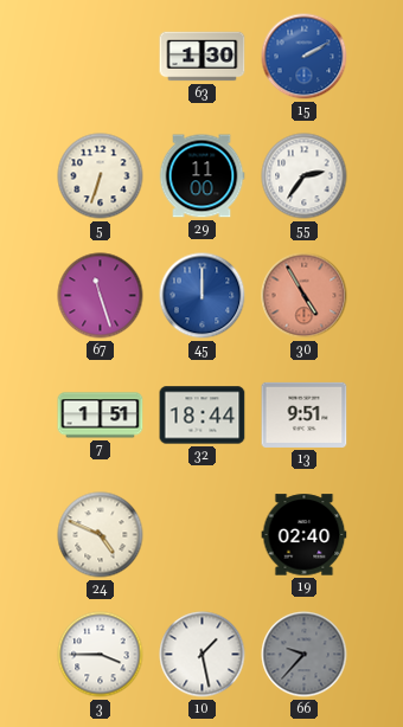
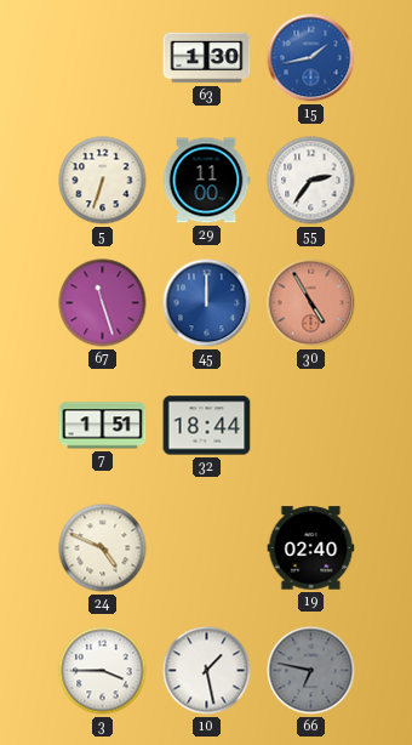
15: 2:10 -> 1:43 (311, 58)
13: 9:51 -> none (305, 414)
66: 9:37 -> 6:47 (311, 671)
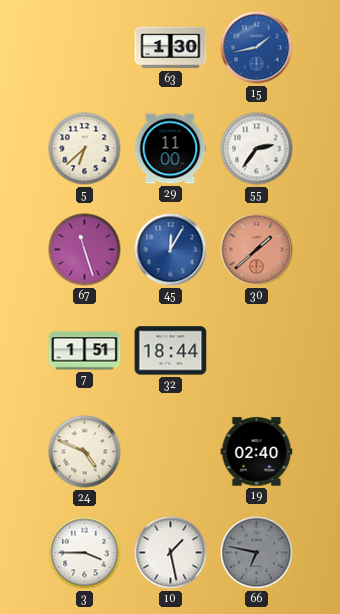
5: 6:33 -> 6:38 (85, 149)
45: 12:00 -> 12:05 (171, 250)
30: 4:55 -> 1:38 (257, 250)
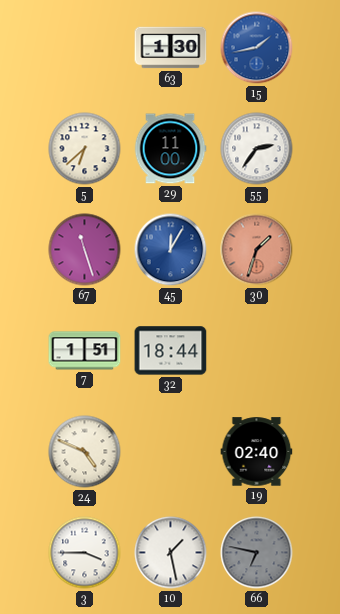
30: 1:38 -> 1:33 (257, 250)
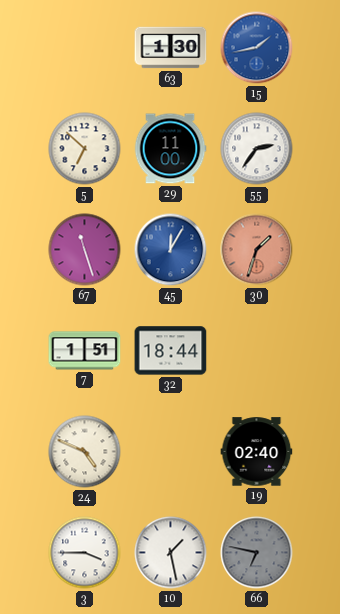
5: 6:38 -> 6:52 (85, 149)
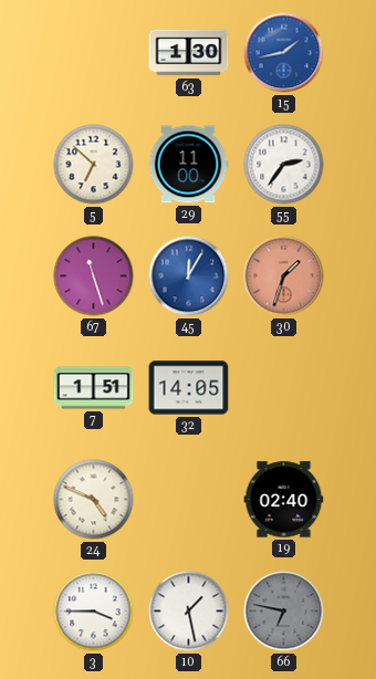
32: 18:44 -> 14:05 (189, 388)
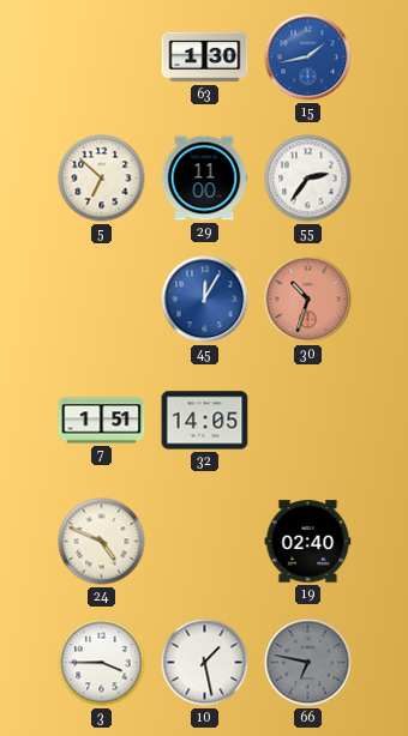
67: 11:27 -> none (94, 276)
30: 1:33 -> 10:33 (308, 300)
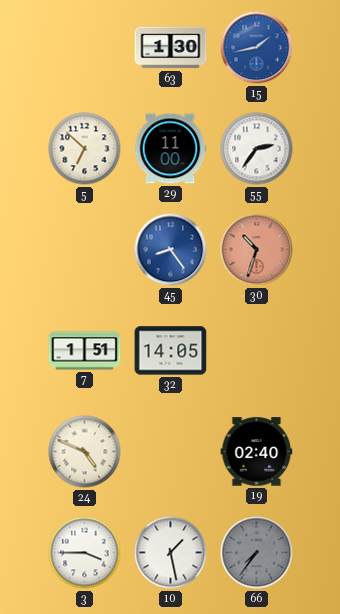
45: 12:05 -> 8:24 (171, 250)
66: 6:47 -> 7:36 (257, 553)
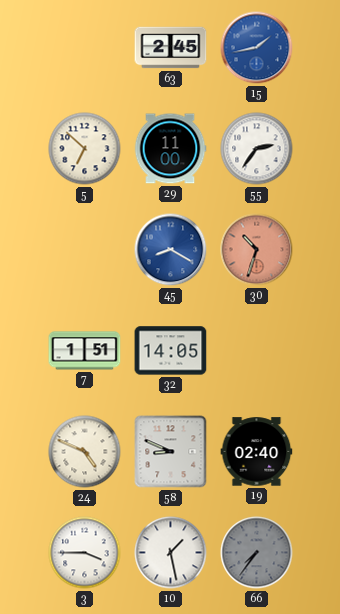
63: 1:30 -> 2:45 (171, 48)
45: 8:24 -> 8:20 (171, 250)
58: none -> 8:49 (171, 452)
